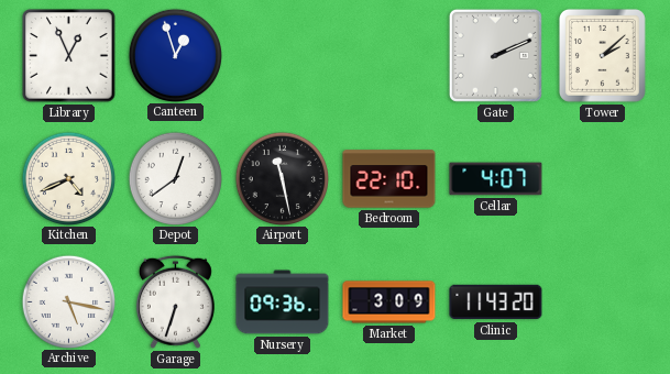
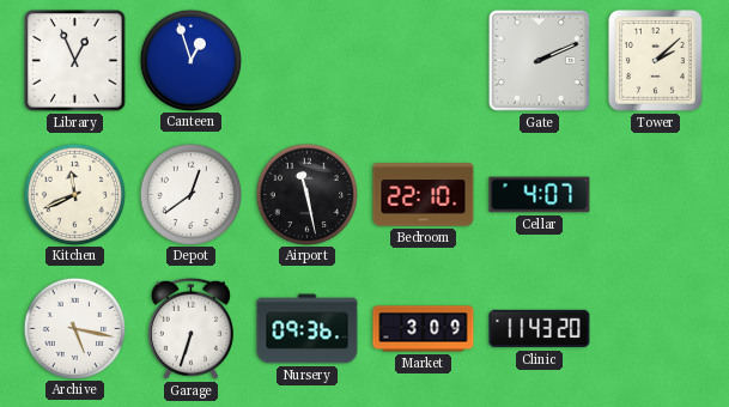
Kitchen: 4:41 -> 11:41 (74, 194)
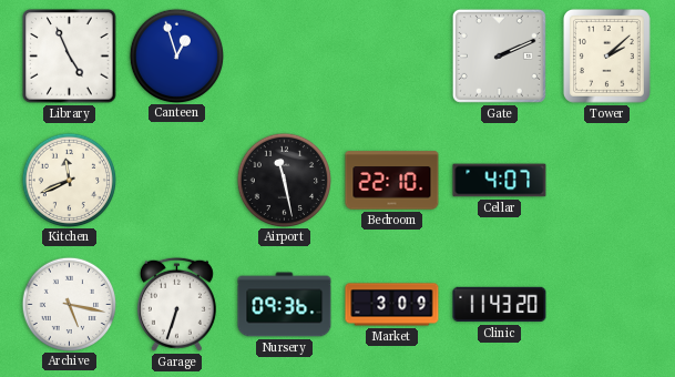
Library: 12:56 -> 4:56 (70, 57)
Depot: 12:39 -> none (190, 194)
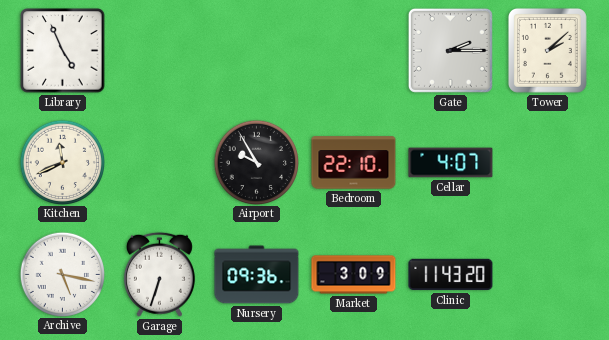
Canteen: 12:57 -> none (176, 55)
Gate: 2:11 -> 2:15 (450, 50)
Airport: 11:28 -> 9:55 (256, 162)
